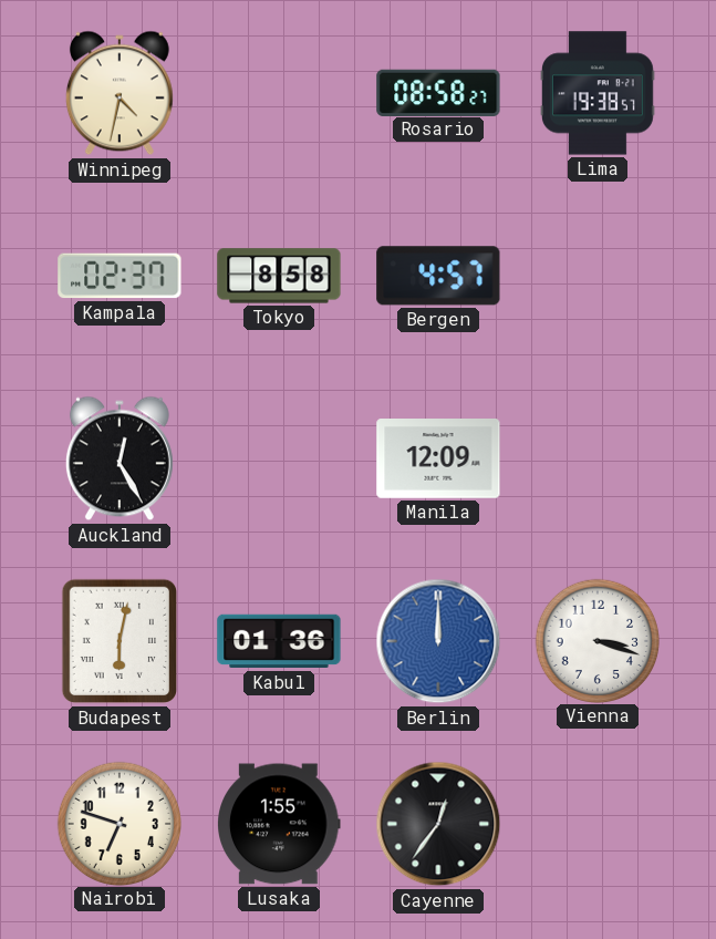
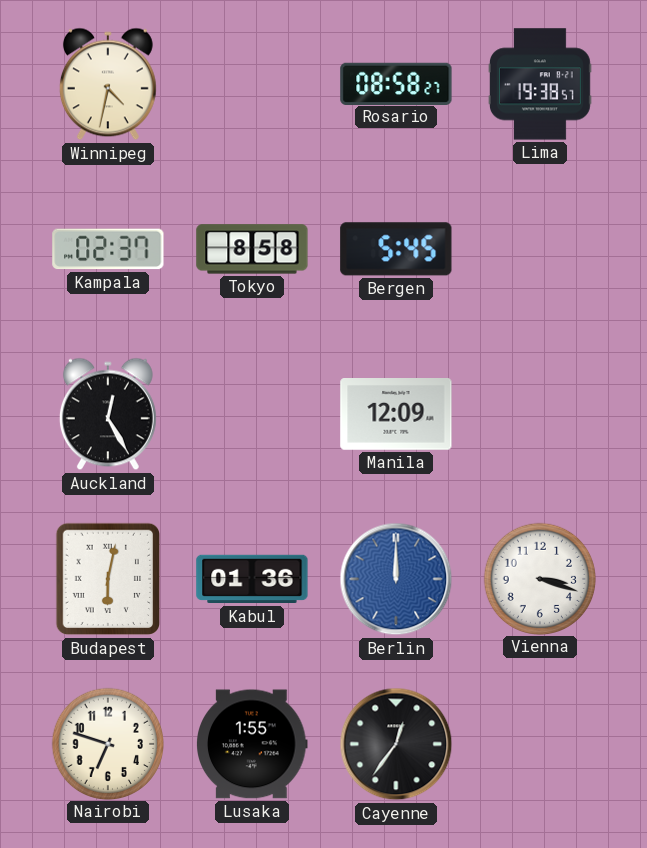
Bergen: 4:57 -> 5:45 (396, 249)
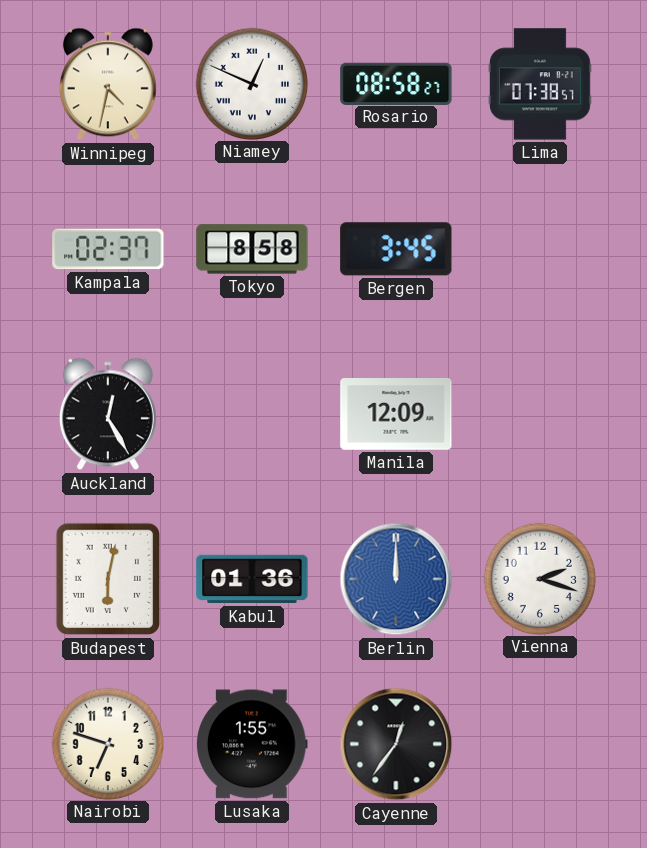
Niamey: none -> 12:49 (251, 83)
Lima: 19:38 -> 07:38 (540, 84)
Bergen: 5:45 -> 3:45 (396, 249)
Vienna: 3:18 -> 2:18 (539, 578)
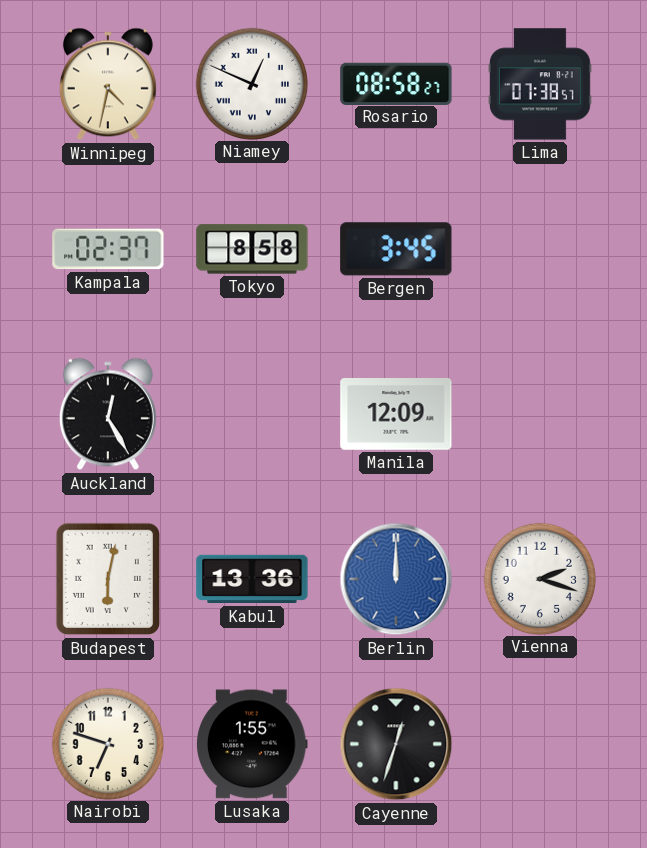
Kabul: 01:36 -> 13:36 (252, 579)
Cayenne: 12:36 -> 12:33 (396, 744)
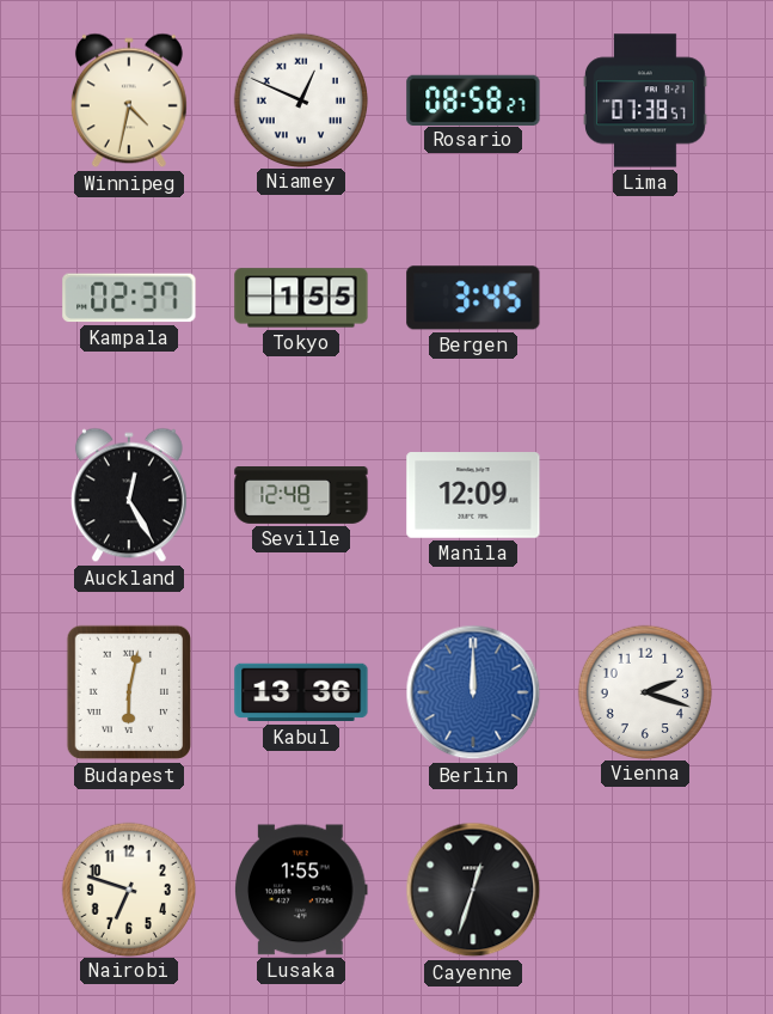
Tokyo: 8:58 -> 1:55 (301, 298)
Seville: none -> 12:48 (301, 496)
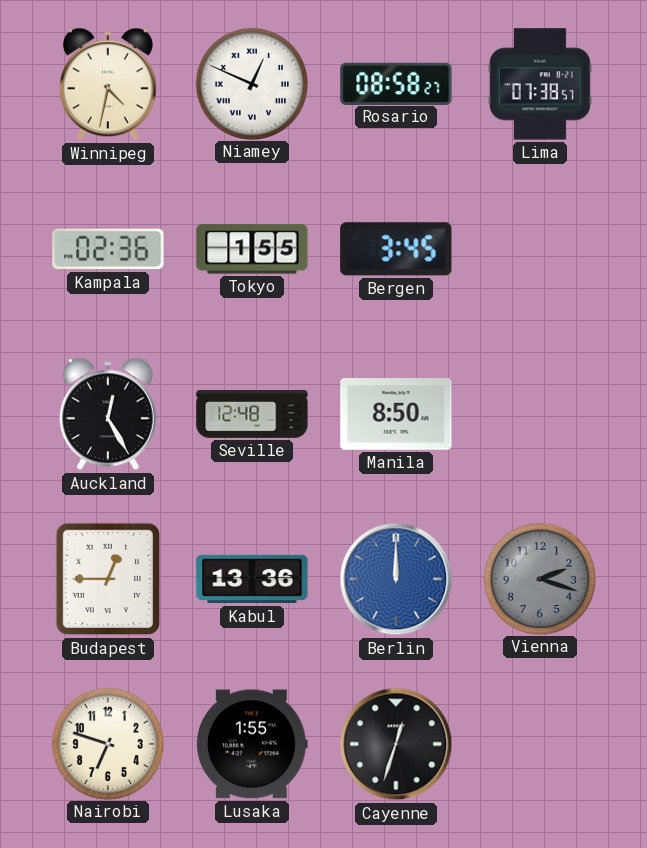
Kampala: 02:37 -> 02:36 (108, 249)
Manila: 12:09 -> 8:50 (396, 415)
Budapest: 6:02 -> 12:45 (107, 579)
Vienna dial: white -> grey (539, 578)
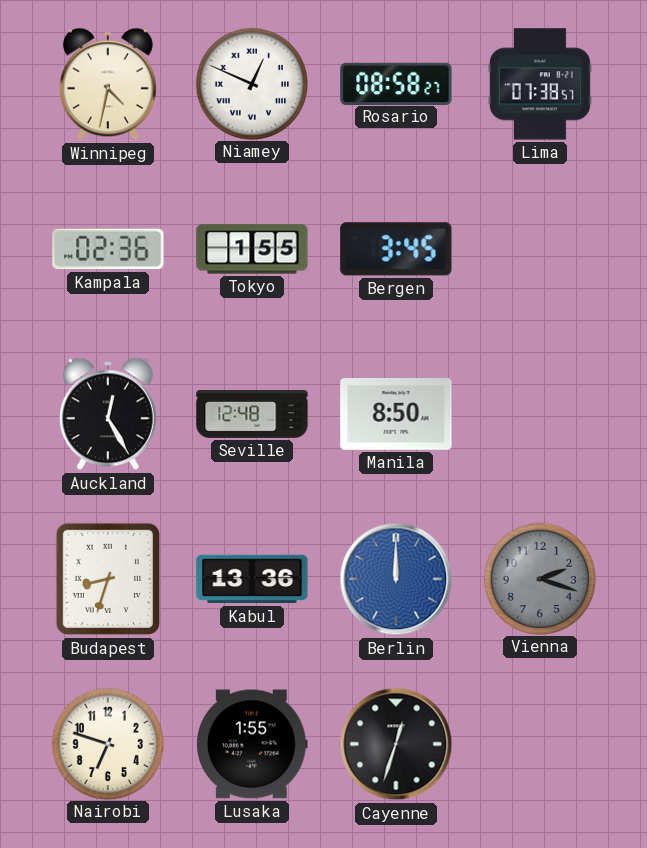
Budapest: 12:45 -> 8:33 (107, 579)
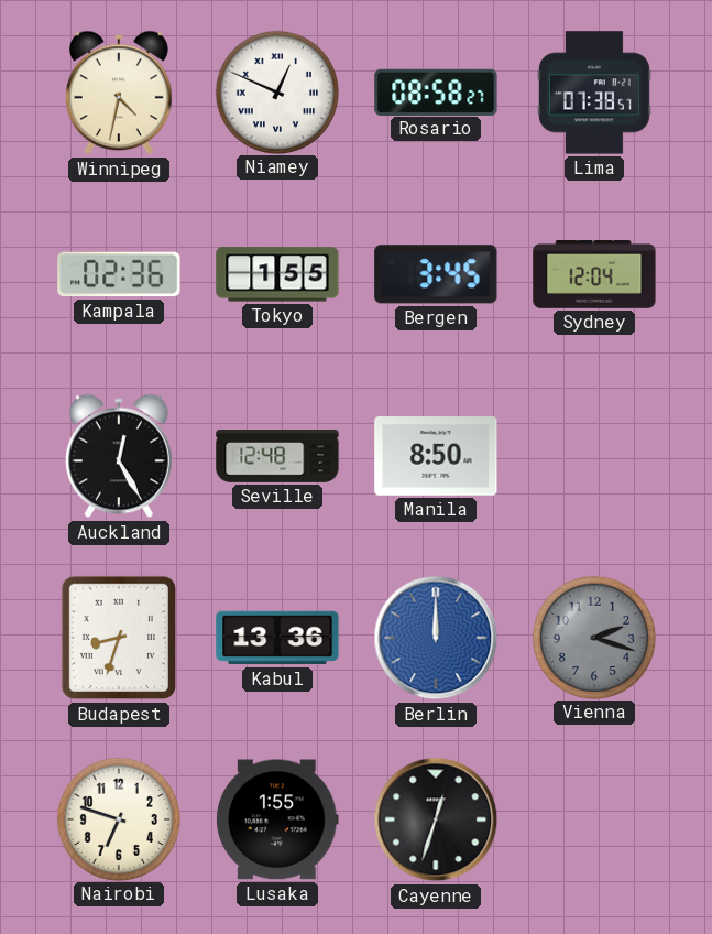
Sydney: none -> 12:04 (594, 275)
